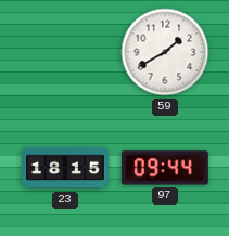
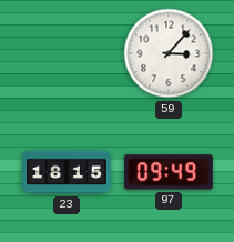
59: 1:40 -> 3:07 (169, 53)
97: 09:44 -> 09:49 (169, 172)
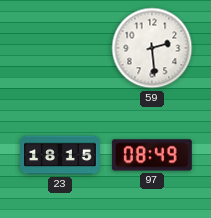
59: 3:07 -> 2:29 (152, 48)
97: 09:49 -> 08:49 (152, 155)
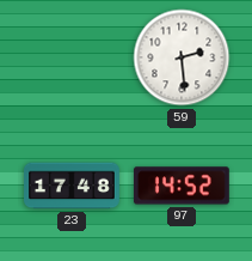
23: 18:15 -> 17:48 (73, 186)
97: 08:49 -> 14:52 (182, 186)
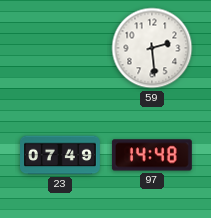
23: 17:48 -> 07:49 (61, 155)
97: 14:52 -> 14:48 (152, 155)
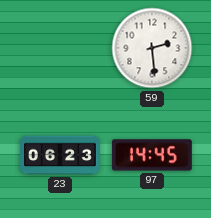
23: 07:49 -> 06:23 (61, 155)
97: 14:48 -> 14:45 (152, 155)
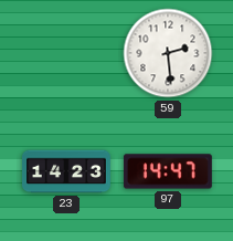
23: 06:23 -> 14:23 (67, 171)
97: 14:45 -> 14:47 (168, 171)
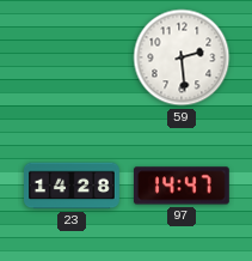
23: 14:23 -> 14:28 (73, 186)
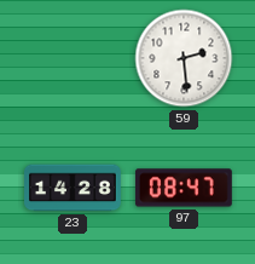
97: 14:47 -> 08:47 (184, 188)
